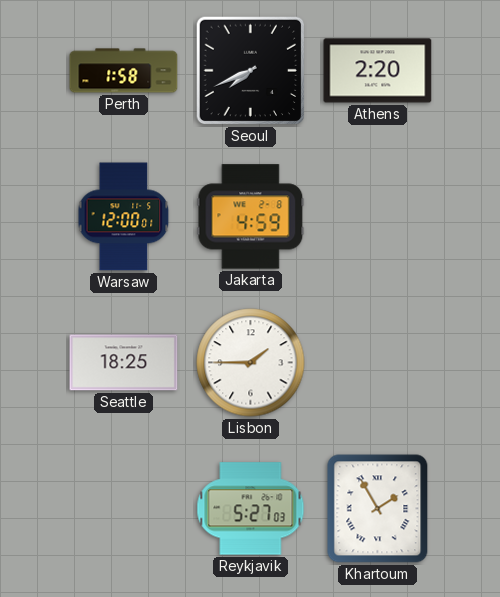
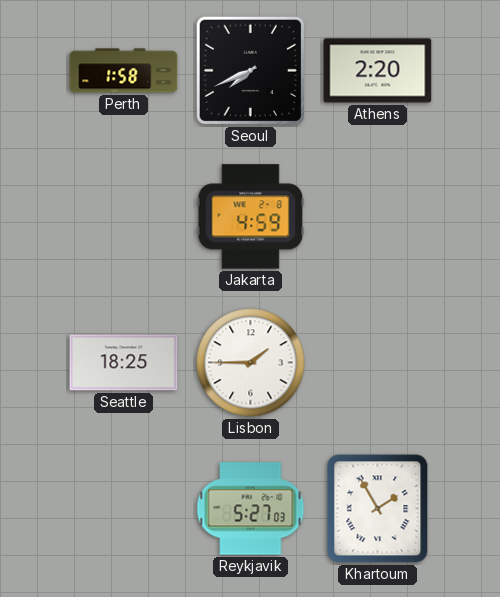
Warsaw: 12:00 -> none (124, 217)
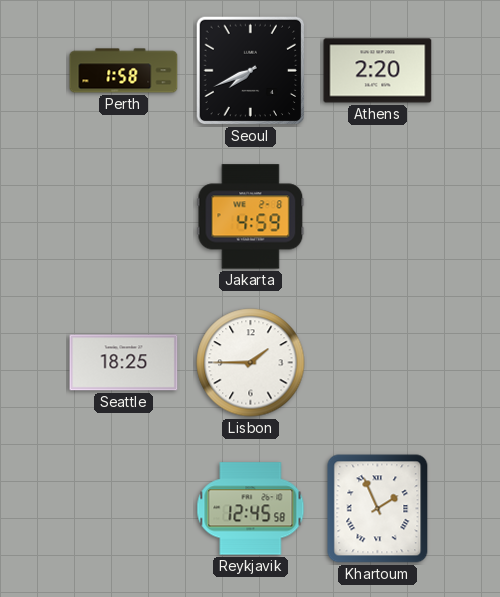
Reykjavik: 5:27 -> 12:45 (251, 509)
Khartoum: 1:55 -> 1:56 (378, 509)
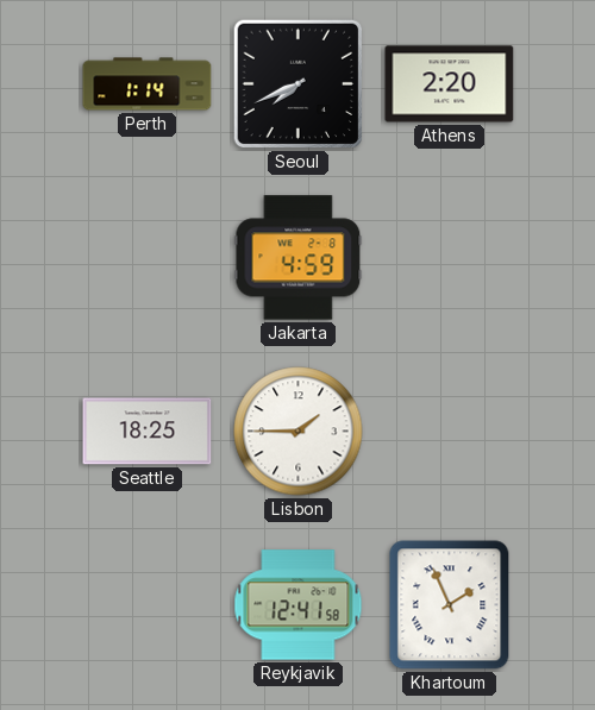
Perth: 1:58 -> 1:14 (148, 84)
Reykjavik: 12:45 -> 12:41 (299, 605)
